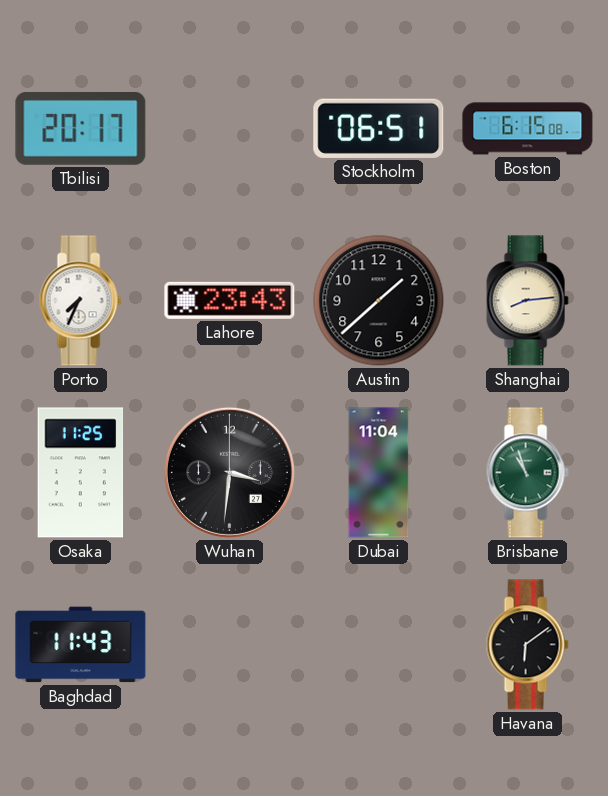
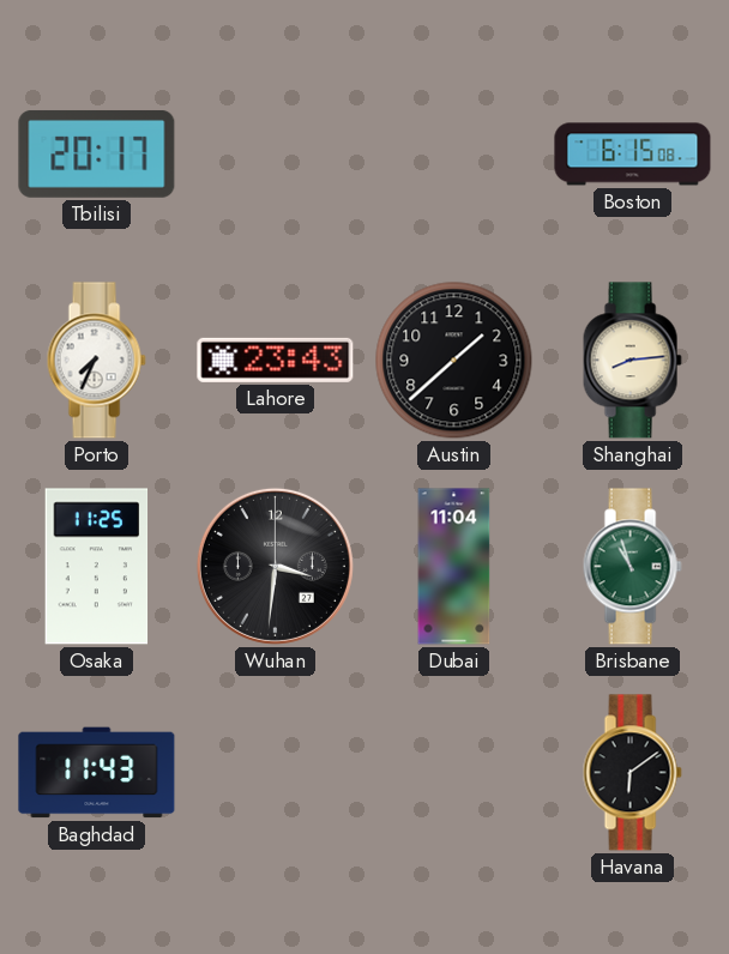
Stockholm: 06:51 -> none (379, 128)
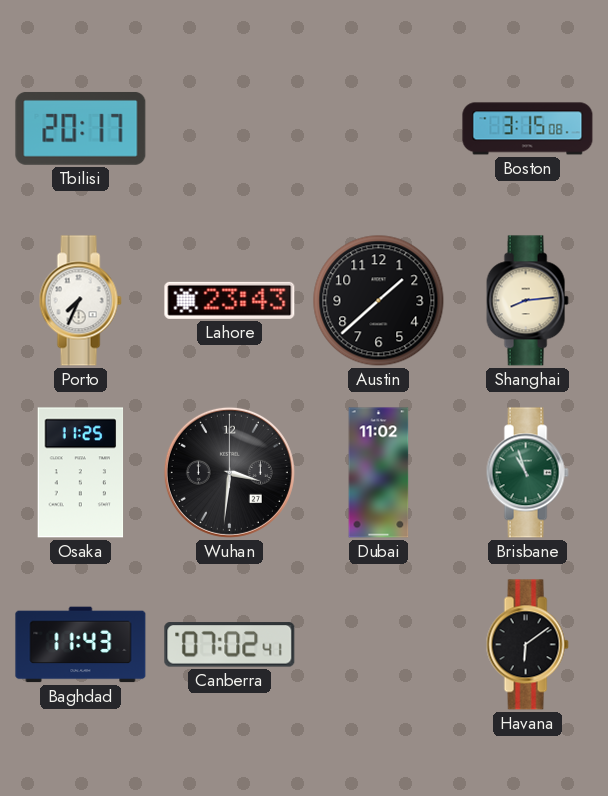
Boston: 6:15 -> 3:15 (528, 129)
Dubai: 11:04 -> 11:02 (379, 473)
Canberra: none -> 07:02 (230, 645)
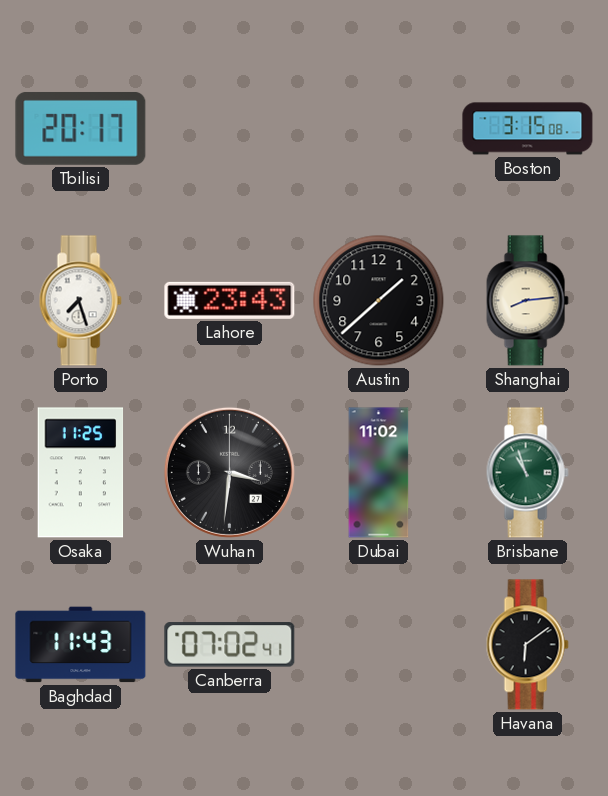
Porto: 7:34 -> 7:27 (80, 301)
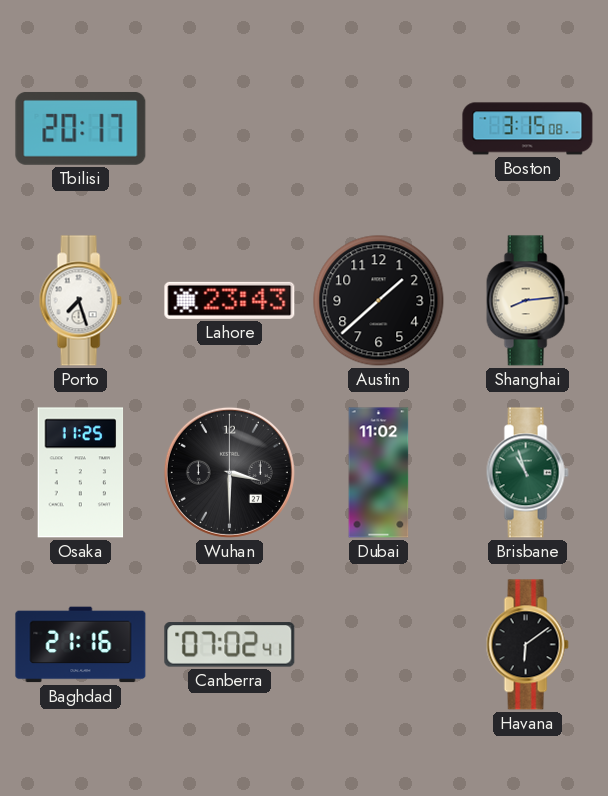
Wuhan: 3:31 -> 3:30 (229, 472)
Baghdad: 11:43 -> 21:16 (81, 645)
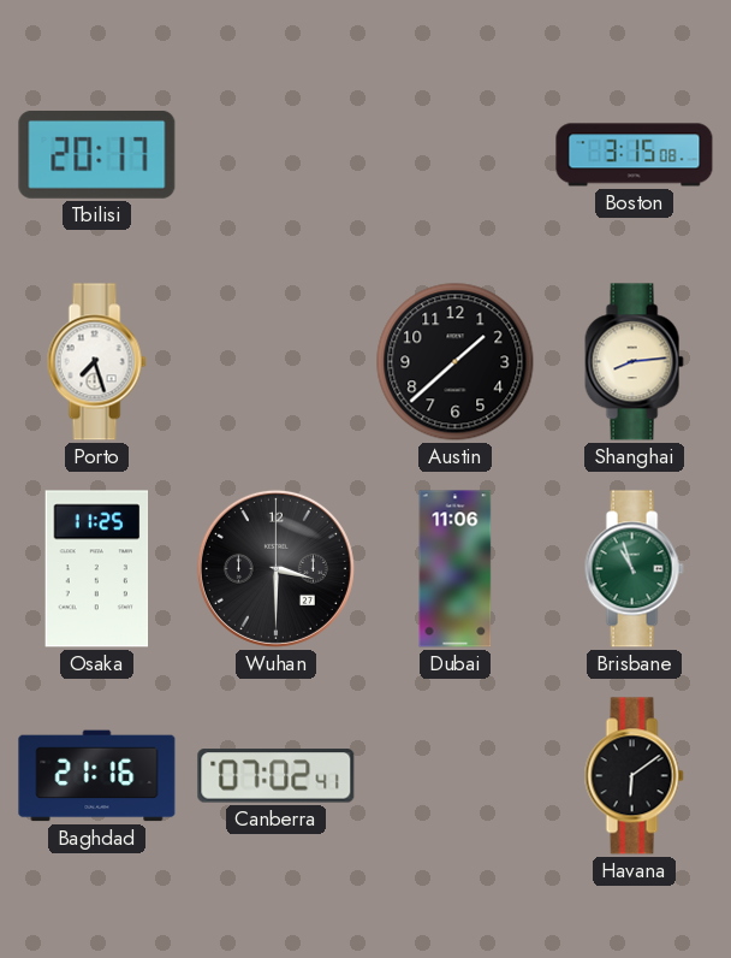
Lahore: 23:43 -> none (230, 300)
Dubai: 11:02 -> 11:06 (456, 569)
